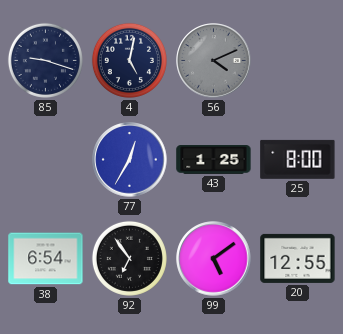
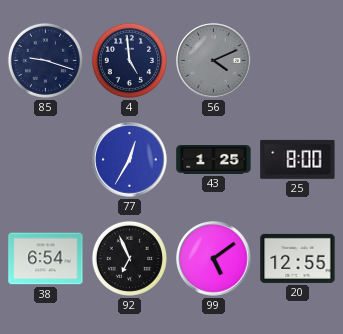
4: 5:02 -> 4:59 (129, 60)
92: 6:54 -> 6:56 (129, 258)
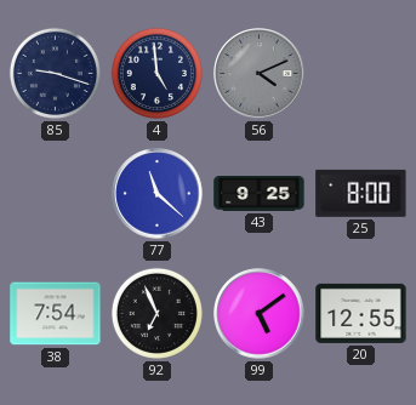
77: 12:35 -> 11:22 (158, 194)
43: 1:25 -> 9:25 (260, 194)
38: 6:54 -> 7:54 (56, 314)
